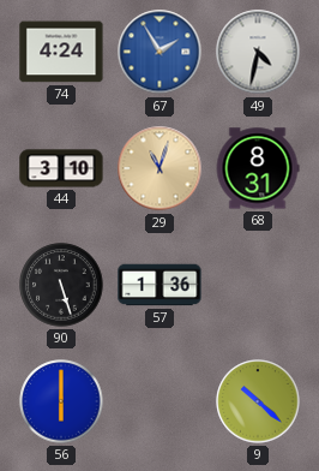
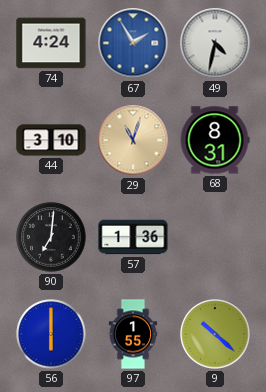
90: 5:27 -> 7:01 (51, 237)
97: none -> 1:55 (133, 334)
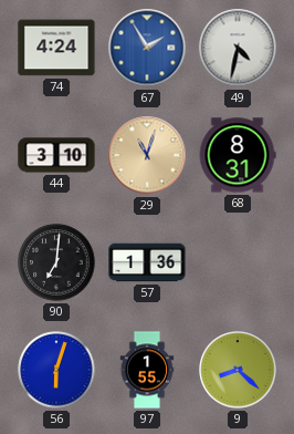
56: 6:00 -> 6:03 (56, 370)
9: 10:22 -> 8:22 (238, 370)
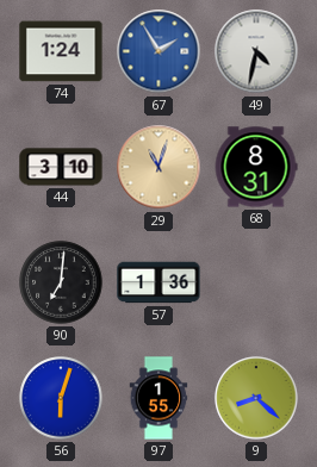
74: 4:24 -> 1:24 (61, 51)
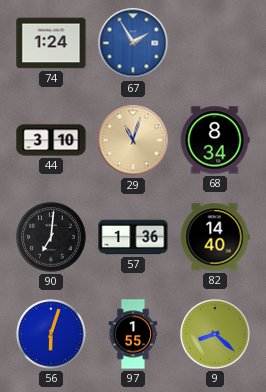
49: 4:32 -> none (256, 51)
68: 8:31 -> 8:34 (215, 140)
82: none -> 14:40 (215, 237)
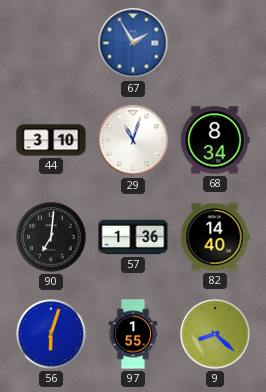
74: 1:24 -> none (51, 43)
29 dial: champagne -> white (133, 140)
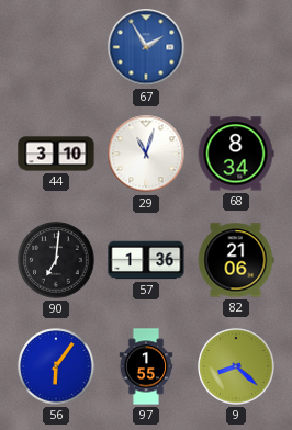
82: 14:40 -> 21:06 (236, 260)
56: 6:03 -> 6:06 (56, 366)
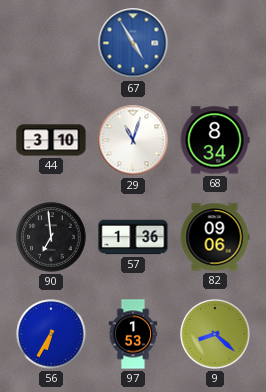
67: 1:55 -> 4:55 (133, 43)
90: 7:01 -> 6:59 (51, 237)
82: 21:06 -> 09:06 (215, 237)
56: 6:06 -> 6:35 (51, 334)
97: 1:55 -> 1:53 (133, 334)
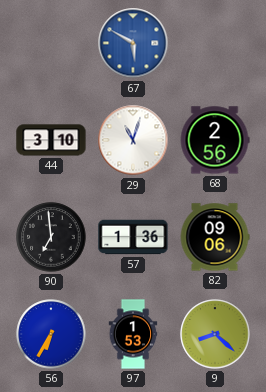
67: 4:55 -> 5:50 (133, 43)
68: 8:34 -> 2:56 (215, 140)
